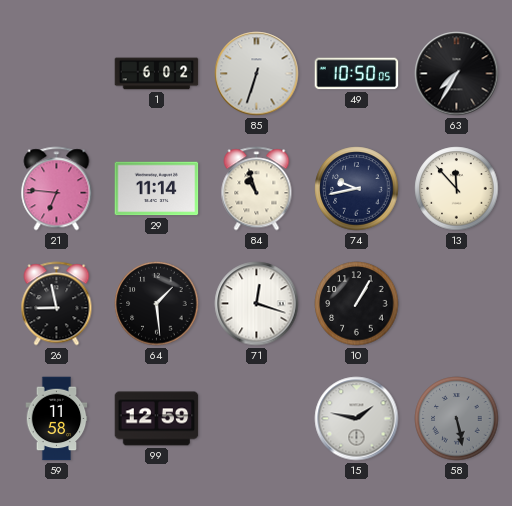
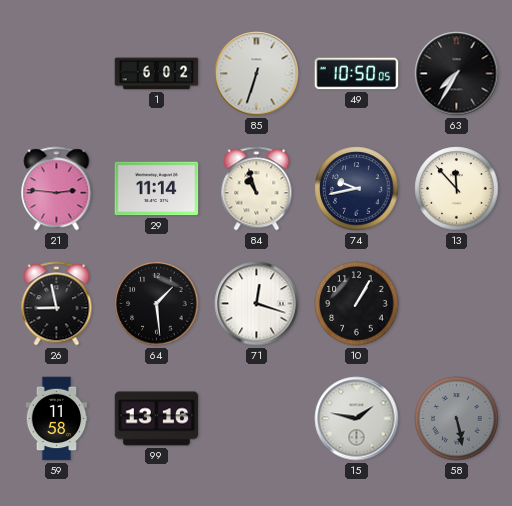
21: 6:46 -> 2:46 (57, 189)
99: 12:59 -> 13:16 (157, 419)
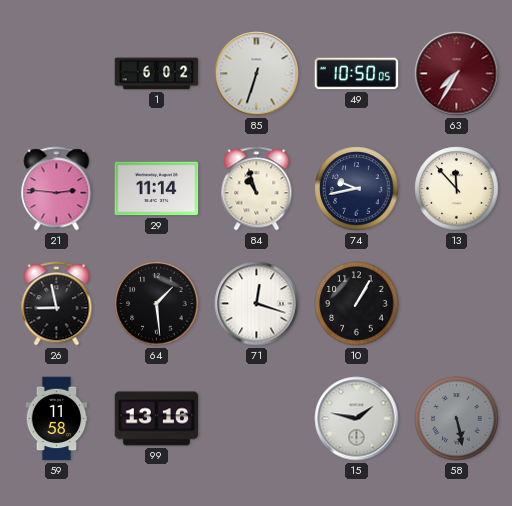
63 dial: black -> burgundy (457, 74)
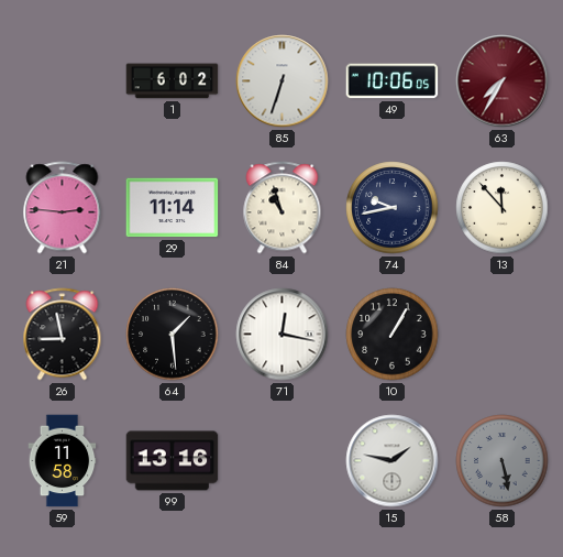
49: 10:50 -> 10:06 (393, 81)
71: 12:18 -> 12:17 (283, 335)
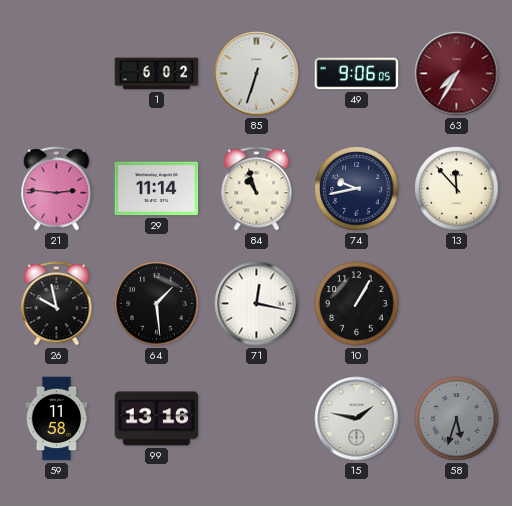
49: 10:06 -> 9:06 (357, 74)
26: 8:58 -> 9:58 (57, 304)
58: 5:28 -> 5:33 (457, 419)
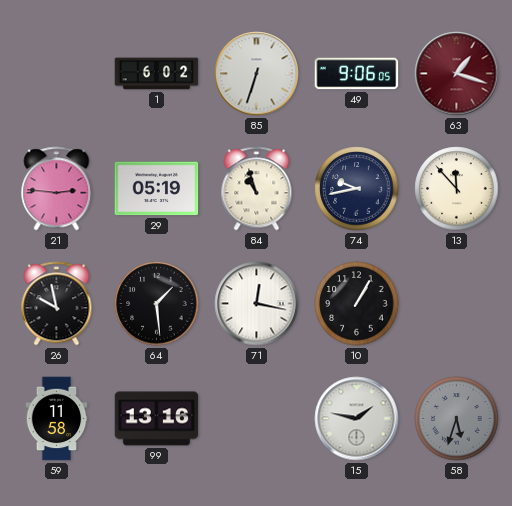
63: 7:35 -> 1:18 (457, 74)
29: 11:14 -> 05:19 (157, 189)
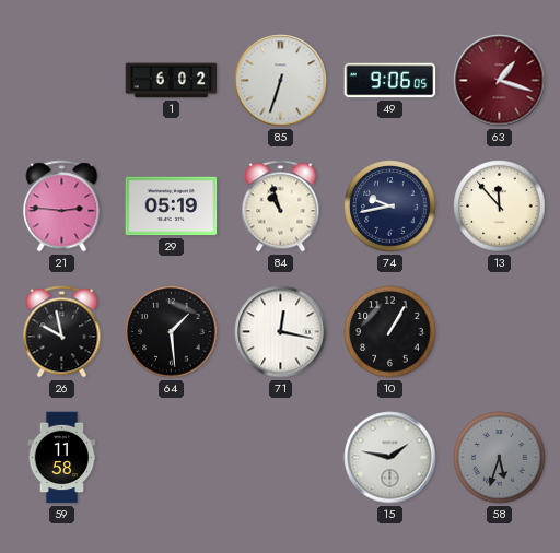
99: 13:16 -> none (157, 419)
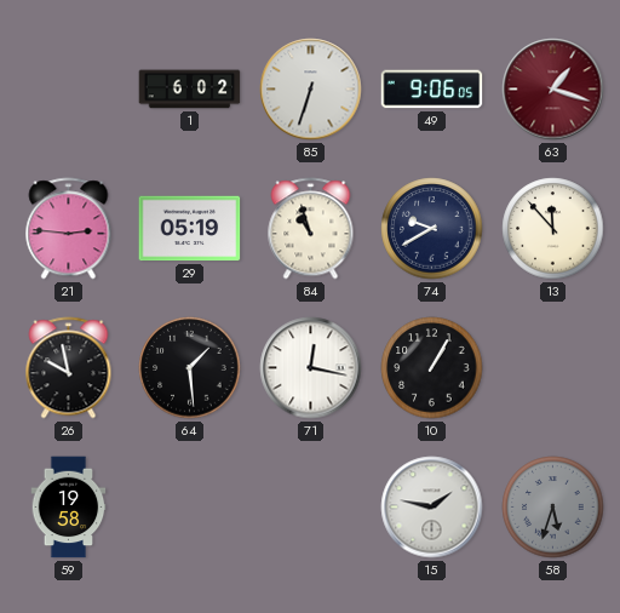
74: 9:43 -> 9:40 (432, 229)
59: 11:58 -> 19:58 (69, 508)
